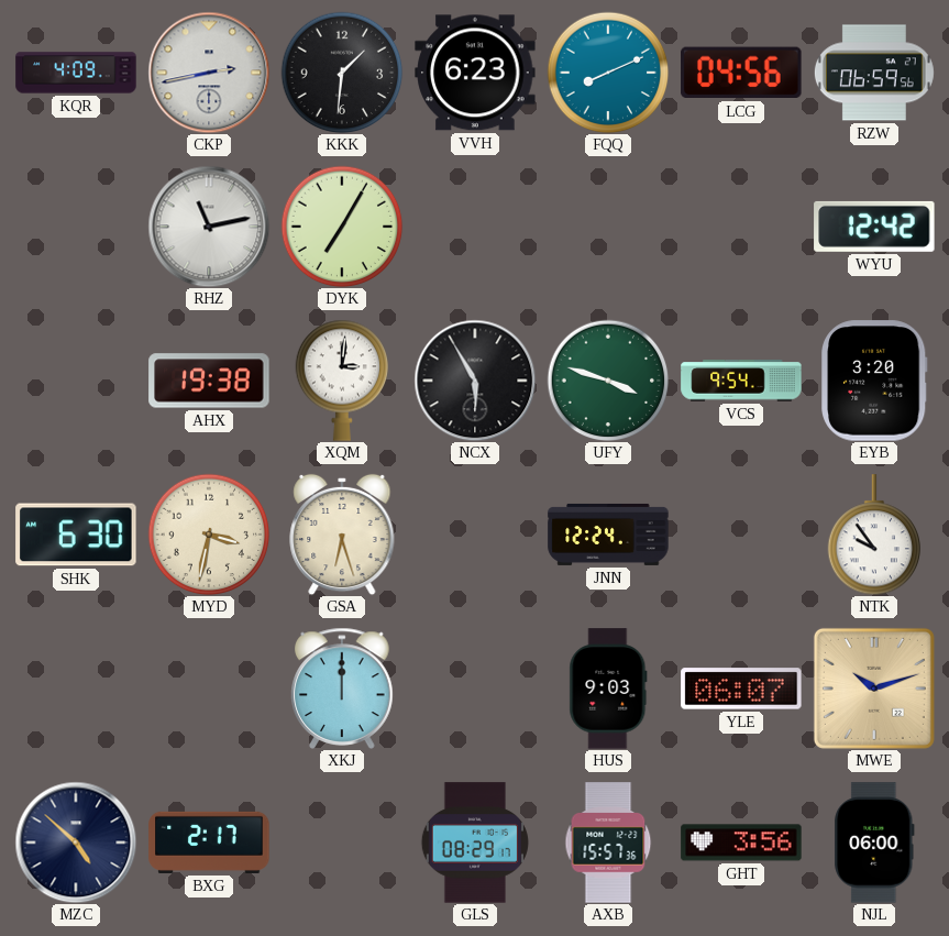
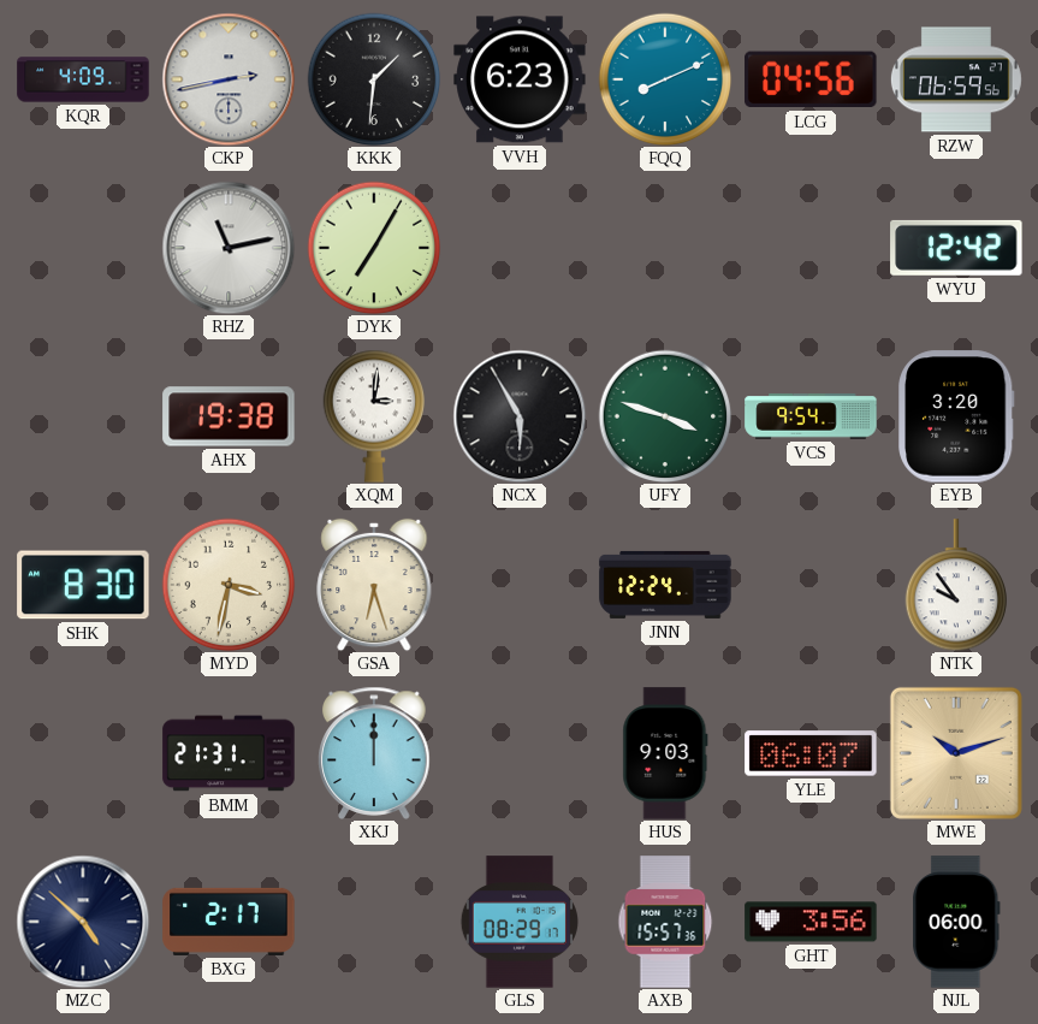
SHK: 6:30 -> 8:30 (83, 585)
BMM: none -> 21:31 (229, 753)
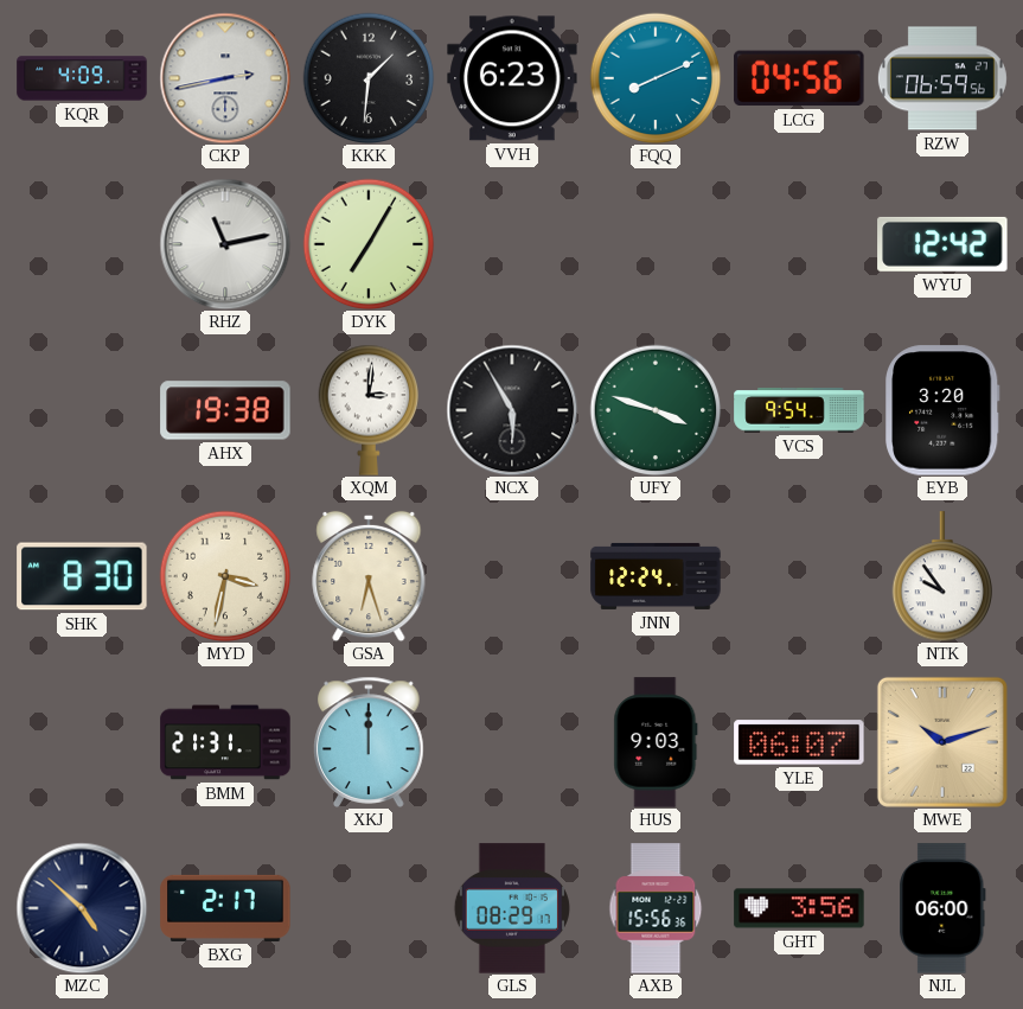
AXB: 15:57 -> 15:56 (656, 908)
